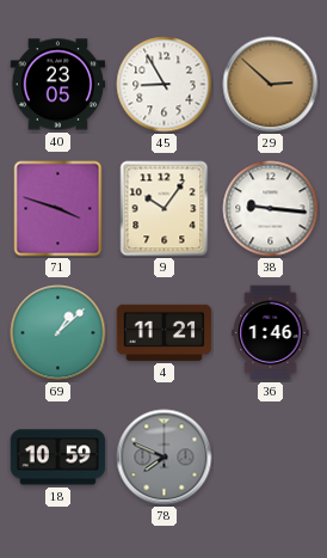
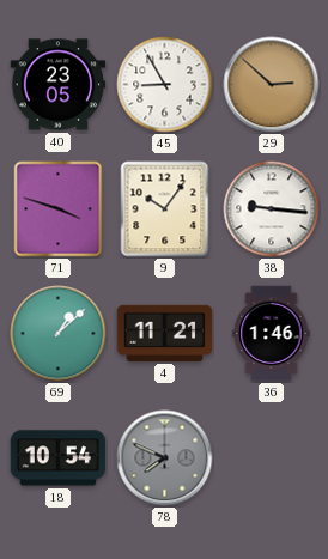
18: 10:59 -> 10:54 (59, 458)
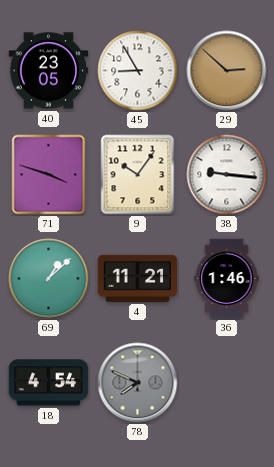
18: 10:54 -> 4:54 (49, 383)
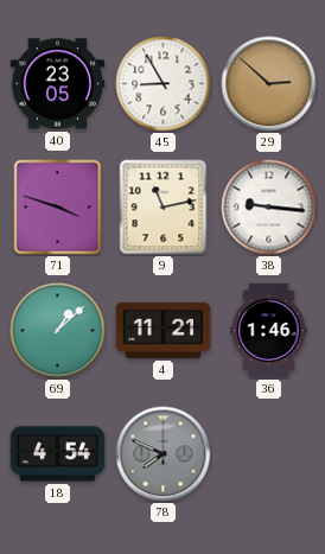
9: 10:06 -> 11:13 (164, 208)
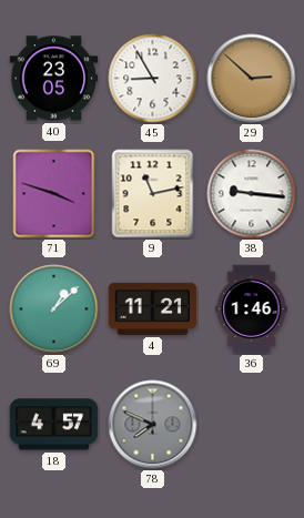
18: 4:54 -> 4:57 (54, 425)
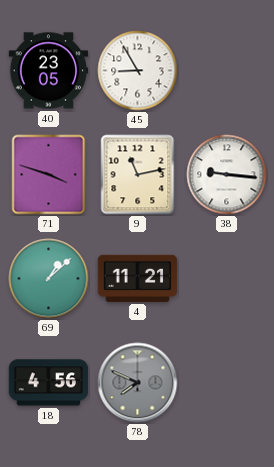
29: 2:52 -> none (252, 79)
36: 1:46 -> none (252, 309)
18: 4:57 -> 4:56 (49, 383)
